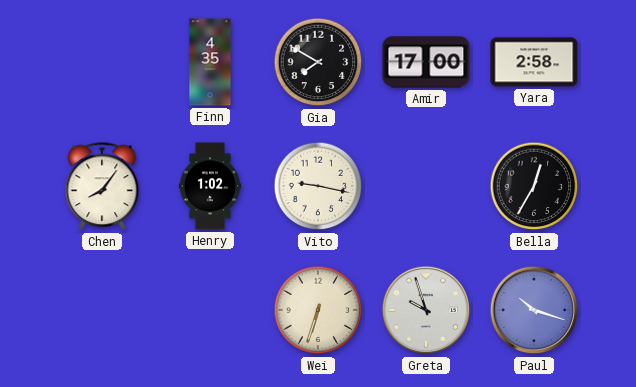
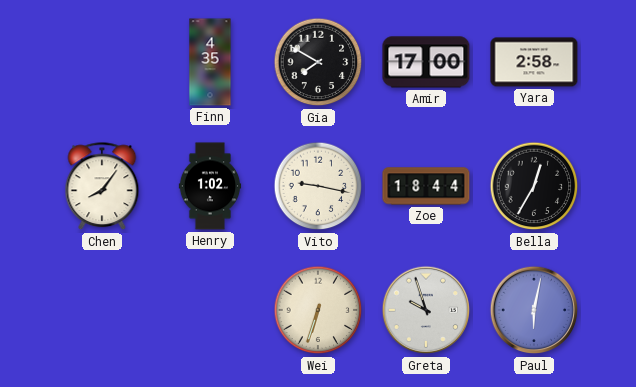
Zoe: none -> 18:44 (426, 186)
Paul: 10:18 -> 6:02 (534, 310)
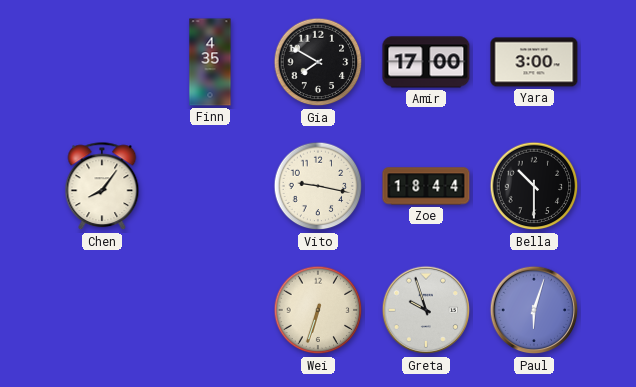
Yara: 2:58 -> 3:00 (534, 62)
Henry: 1:02 -> none (210, 186)
Bella: 12:35 -> 10:30 (534, 186)
Paul: 6:02 -> 6:03 (534, 310)
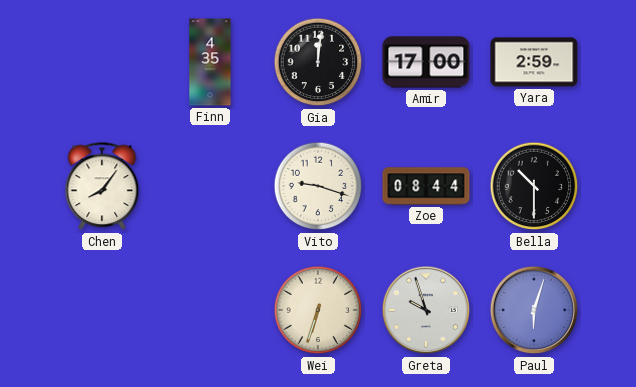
Gia: 7:50 -> 12:01 (318, 62)
Yara: 3:00 -> 2:59 (534, 62)
Vito: 9:17 -> 9:18 (318, 186)
Zoe: 18:44 -> 08:44 (426, 186)
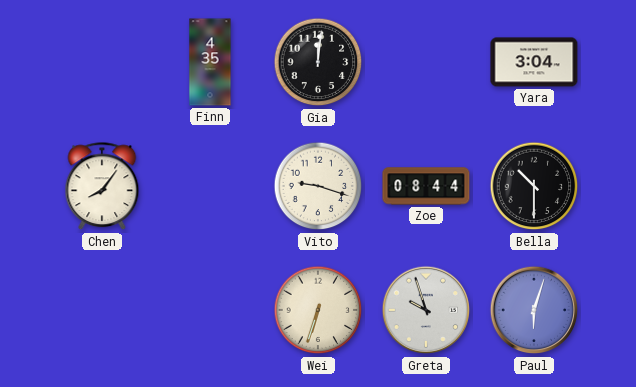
Amir: 17:00 -> none (426, 62)
Yara: 2:59 -> 3:04 (534, 62)
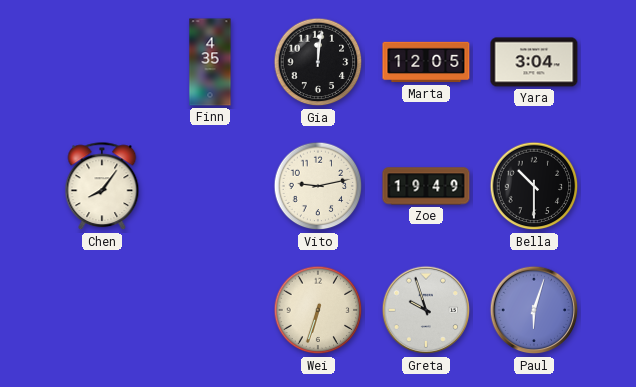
Marta: none -> 12:05 (426, 62)
Vito: 9:18 -> 9:13 (318, 186)
Zoe: 08:44 -> 19:49 (426, 186)
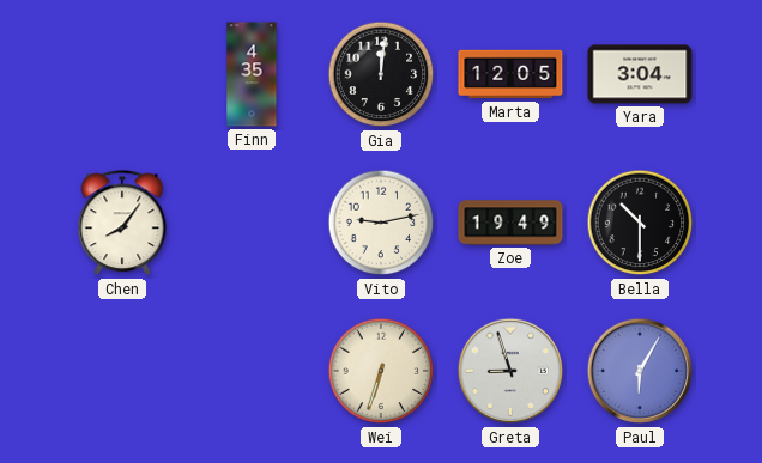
Greta: 9:57 -> 8:57 (510, 371)
Paul: 6:03 -> 6:05 (640, 371)
